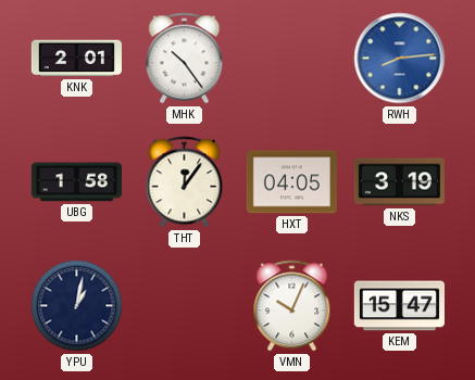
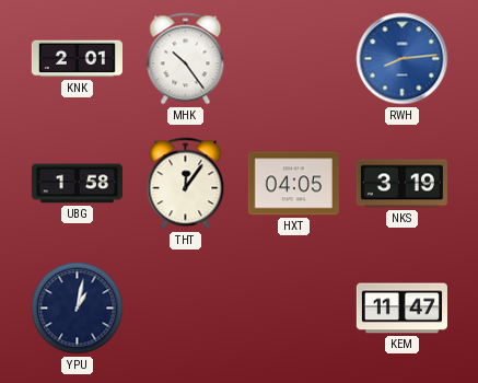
VMN: 10:04 -> none (292, 306)
KEM: 15:47 -> 11:47 (401, 309)
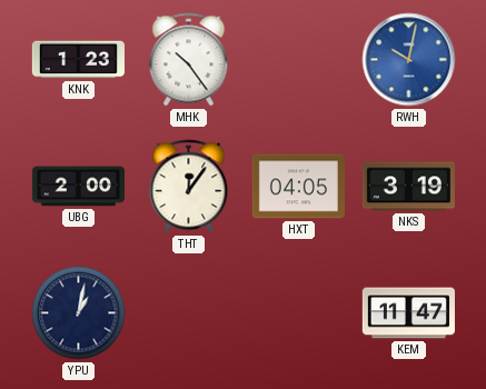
KNK: 2:01 -> 1:23 (78, 60)
RWH: 8:14 -> 10:02 (409, 60)
UBG: 1:58 -> 2:00 (78, 187)
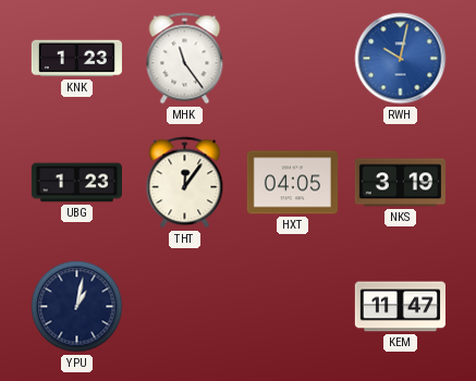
MHK: 10:24 -> 11:24 (185, 59)
UBG: 2:00 -> 1:23 (76, 183)
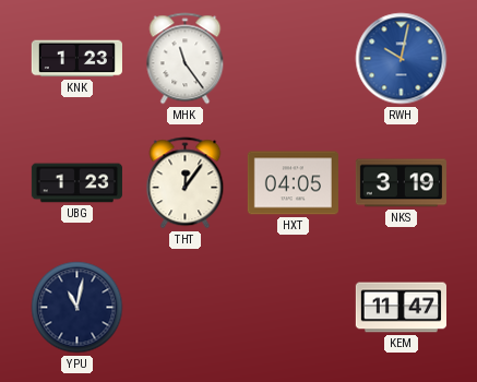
YPU: 1:02 -> 11:02 (77, 308)
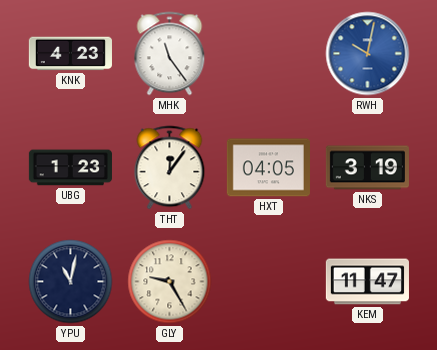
KNK: 1:23 -> 4:23 (70, 54)
GLY: none -> 9:25 (170, 282)
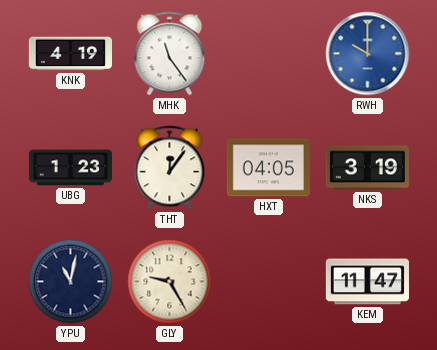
KNK: 4:23 -> 4:19 (70, 54)
RWH: 10:02 -> 10:00 (368, 54)
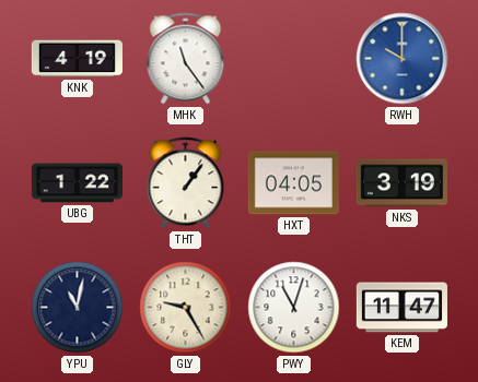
UBG: 1:23 -> 1:22 (77, 183)
THT: 12:06 -> 1:06 (186, 183)
PWY: none -> 11:03 (294, 308)
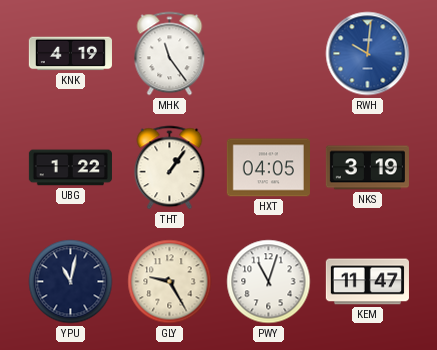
RWH: 10:00 -> 10:01 (368, 54)
